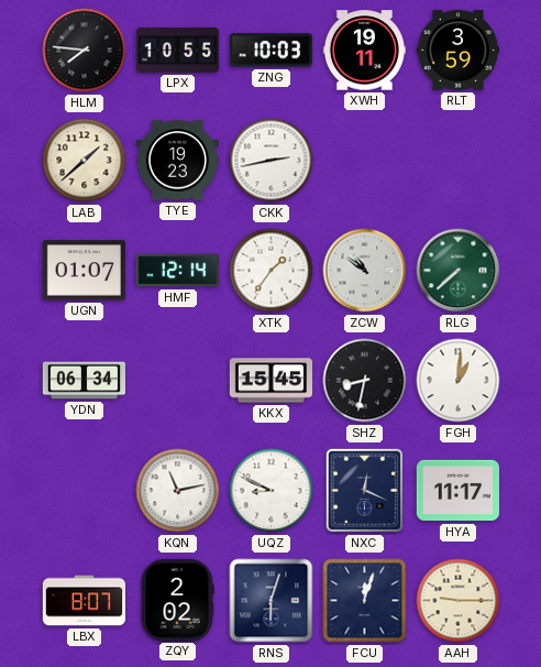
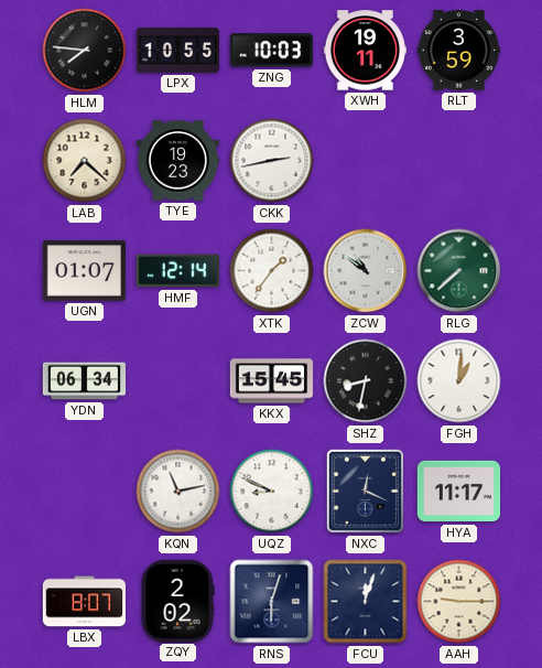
LAB: 1:38 -> 7:22 (85, 161)
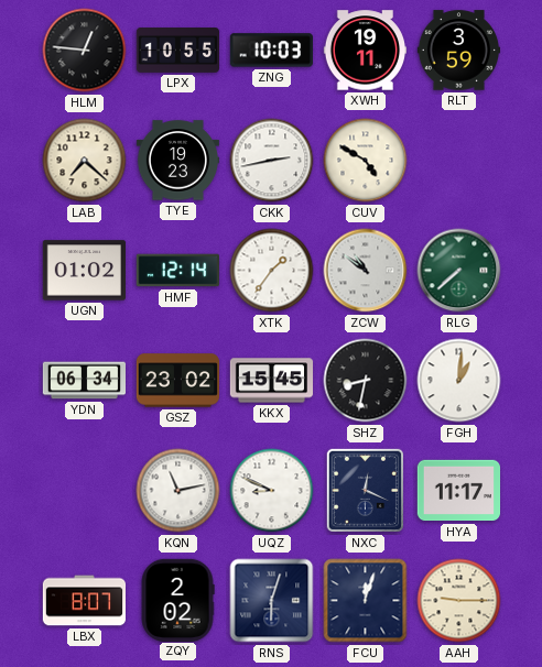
HLM: 7:46 -> 12:46 (85, 51)
CUV: none -> 4:50 (366, 161)
UGN: 01:07 -> 01:02 (84, 271)
GSZ: none -> 23:02 (177, 381)
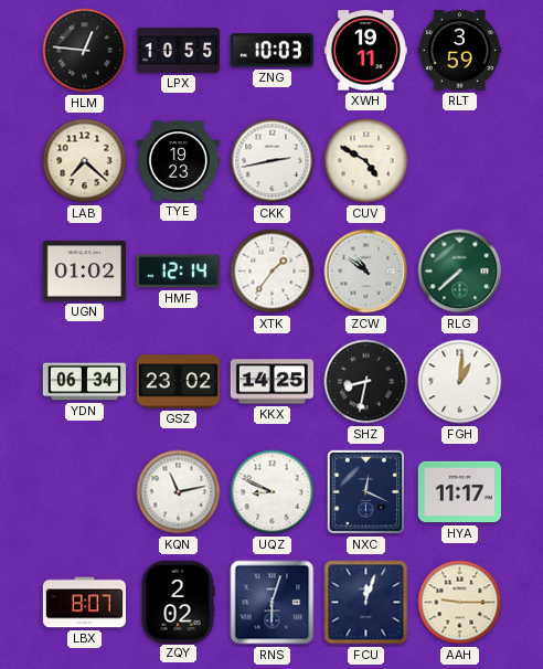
KKX: 15:45 -> 14:25 (273, 382)
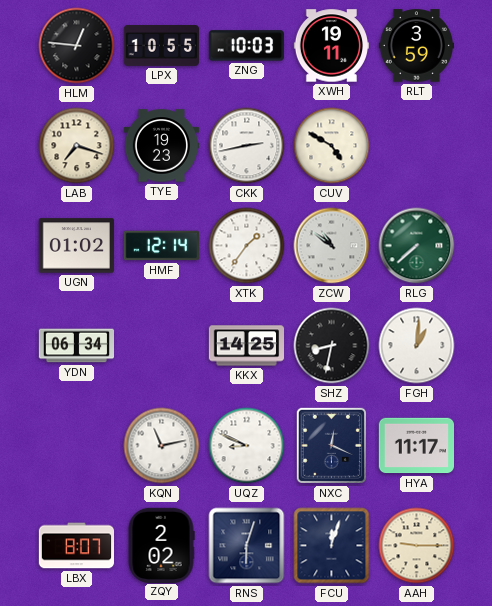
LAB: 7:22 -> 7:18 (77, 146)
GSZ: 23:02 -> none (178, 382)
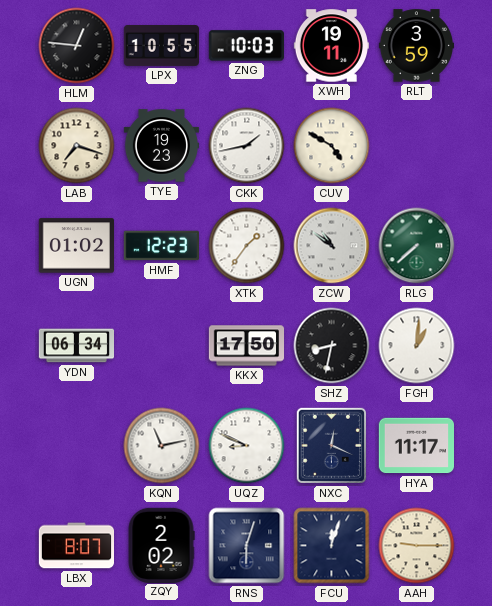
CKK: 2:43 -> 1:43 (247, 146)
HMF: 12:14 -> 12:23 (161, 246)
KKX: 14:25 -> 17:50 (247, 346)
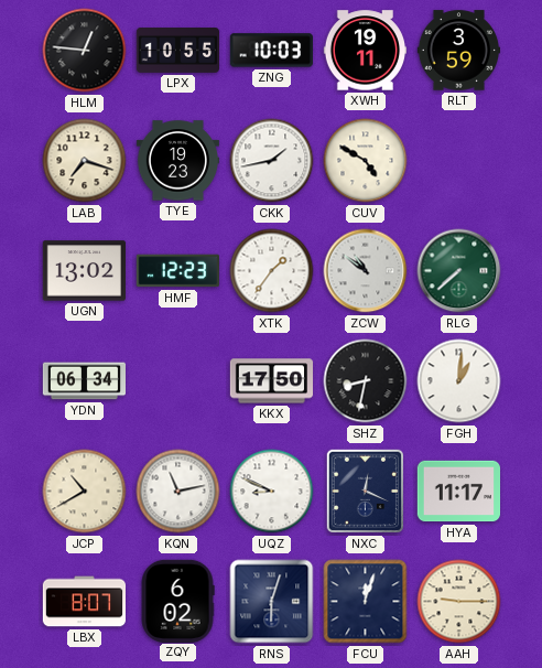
UGN: 01:02 -> 13:02 (84, 271)
JCP: none -> 10:40 (85, 492)
ZQY: 2:02 -> 6:02 (177, 601)
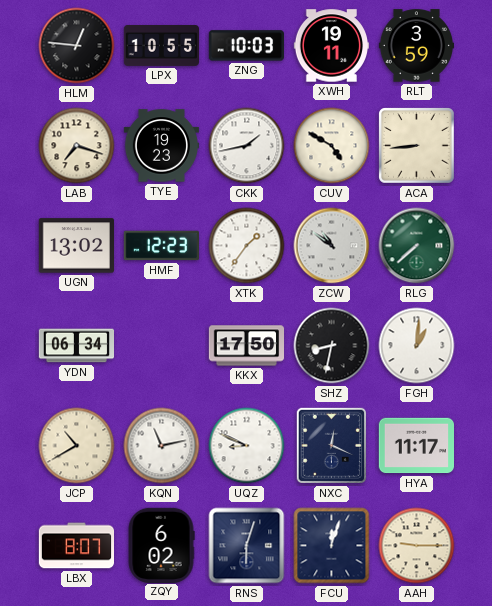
ACA: none -> 8:44 (417, 146)
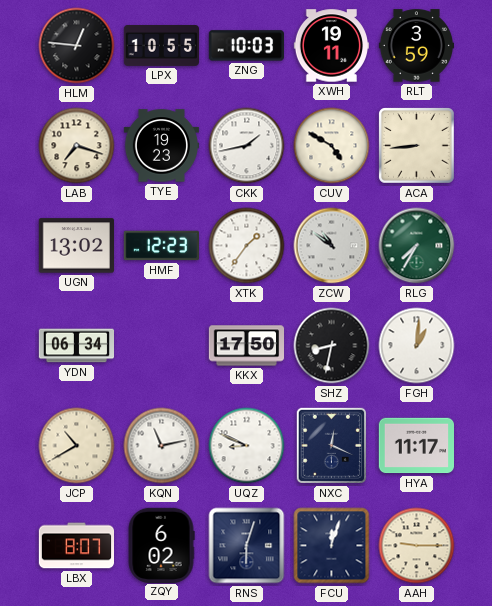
RLG: 7:38 -> 7:35 (417, 246)
